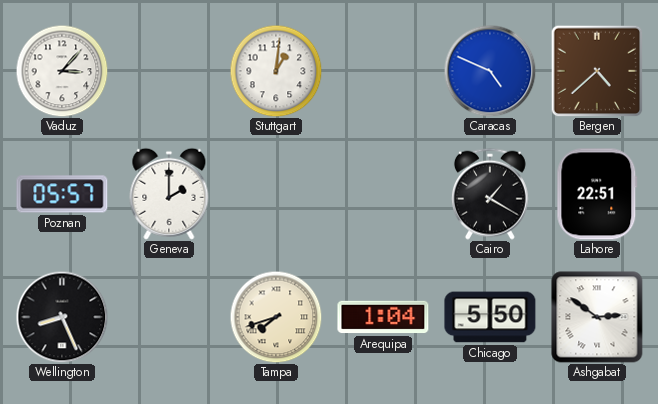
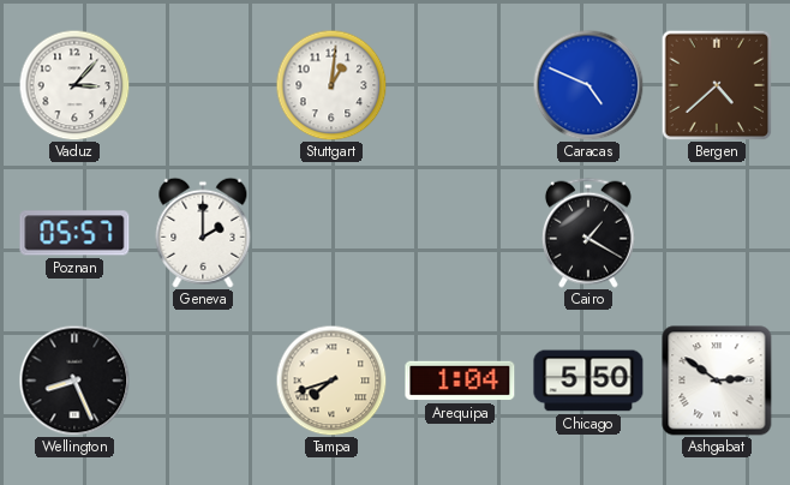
Lahore: 22:51 -> none (597, 194)
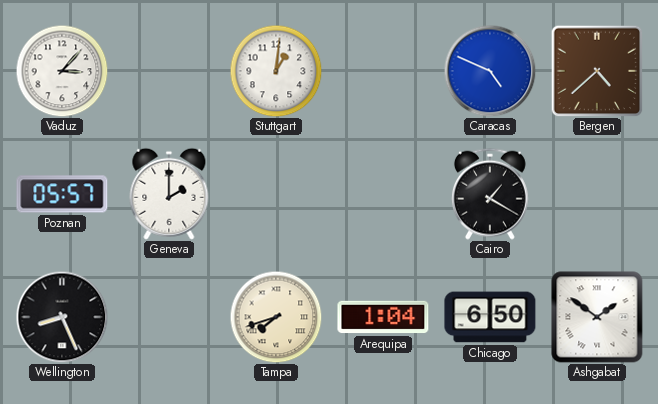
Chicago: 5:50 -> 6:50 (490, 317)
Ashgabat: 2:51 -> 1:51 (597, 317)
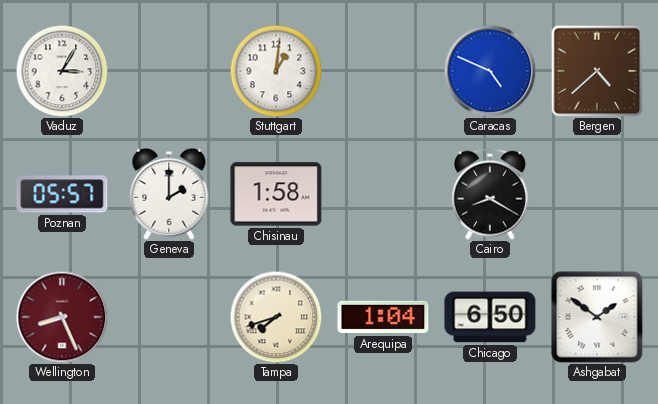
Vaduz: 3:07 -> 3:05 (62, 71)
Chisinau: none -> 1:58 (276, 194)
Cairo: 1:20 -> 8:20 (490, 194)
Wellington dial: black -> burgundy (62, 317)
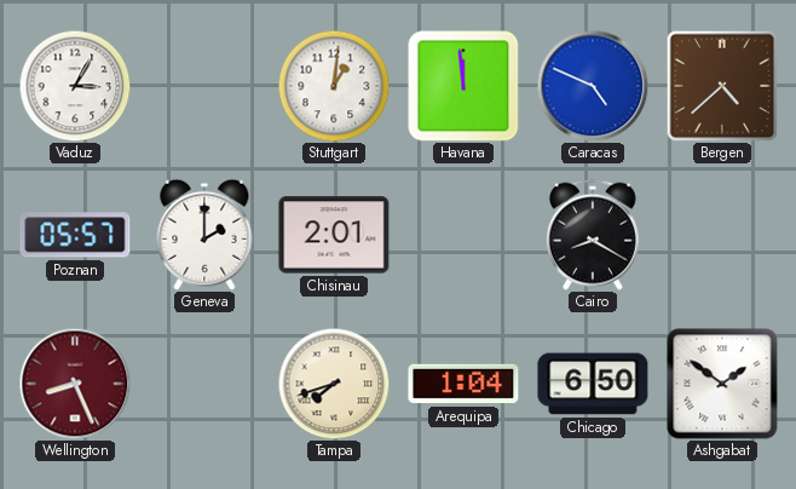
Havana: none -> 11:59 (463, 86)
Chisinau: 1:58 -> 2:01 (334, 235)
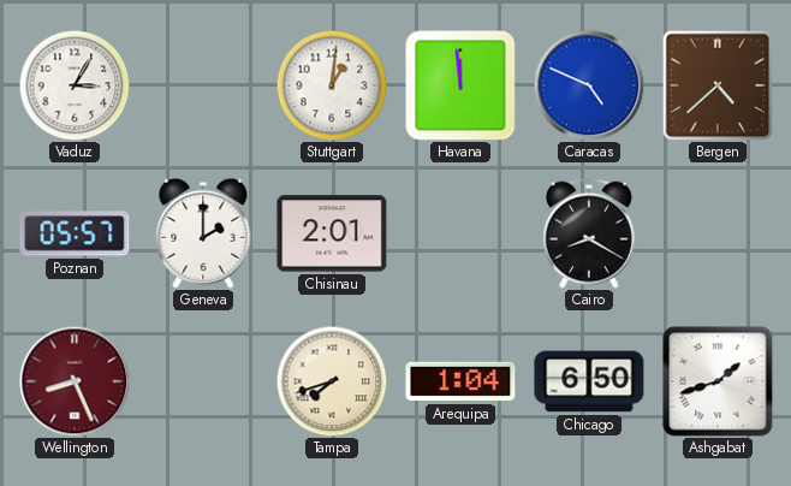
Ashgabat: 1:51 -> 1:42 (718, 381)
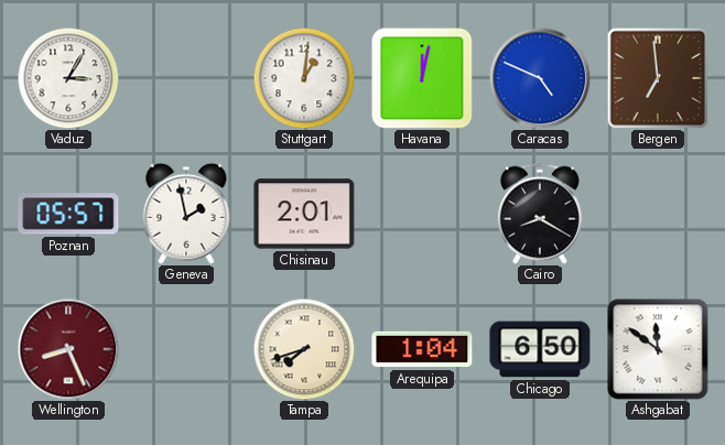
Havana: 11:59 -> 12:02 (422, 78)
Bergen: 4:38 -> 6:59 (658, 78)
Geneva: 2:00 -> 1:58 (186, 214)
Ashgabat: 1:42 -> 11:51 (658, 349)
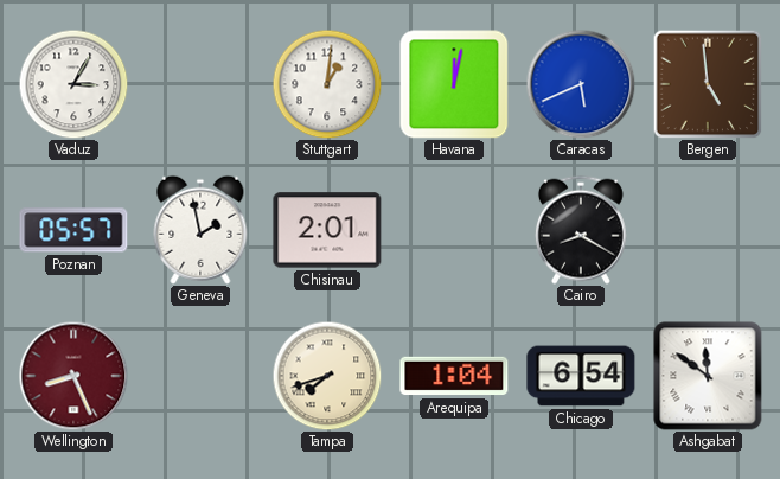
Caracas: 4:49 -> 5:41 (581, 84)
Bergen: 6:59 -> 4:59 (708, 84)
Chicago: 6:50 -> 6:54 (581, 376)
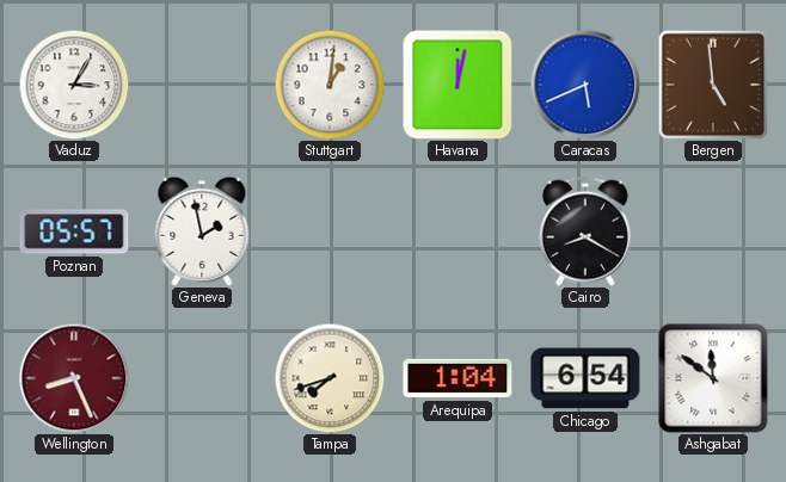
Chisinau: 2:01 -> none (327, 230)
